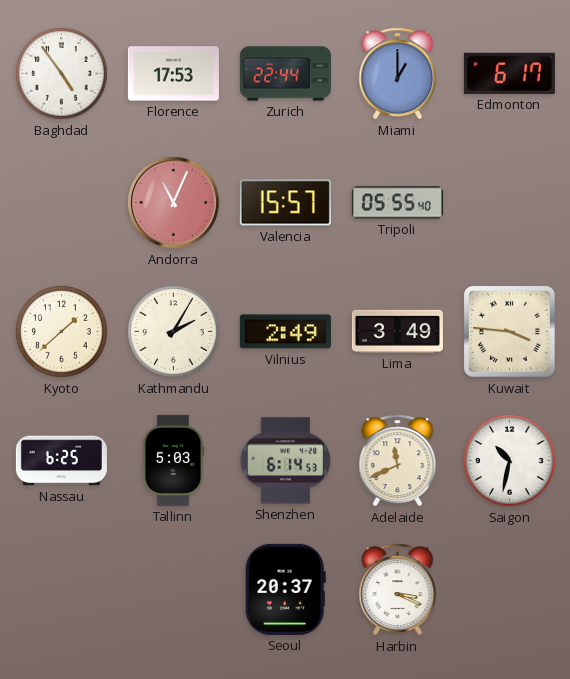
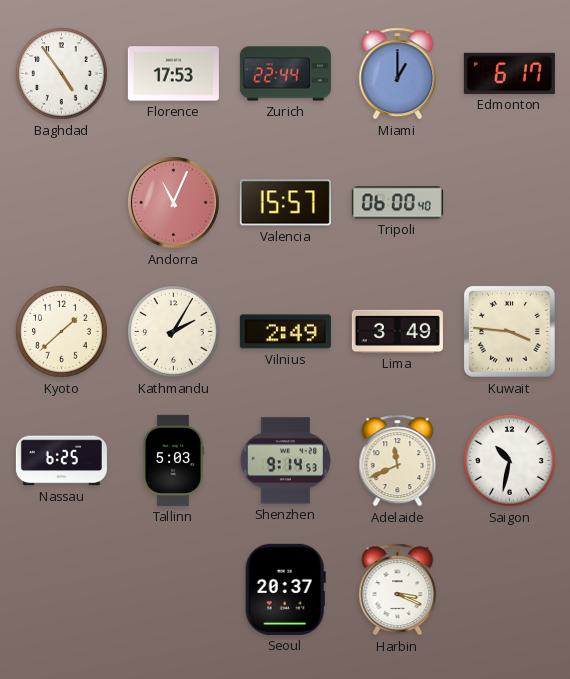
Tripoli: 05:55 -> 06:00 (397, 203)
Shenzhen: 6:14 -> 9:14 (286, 461)
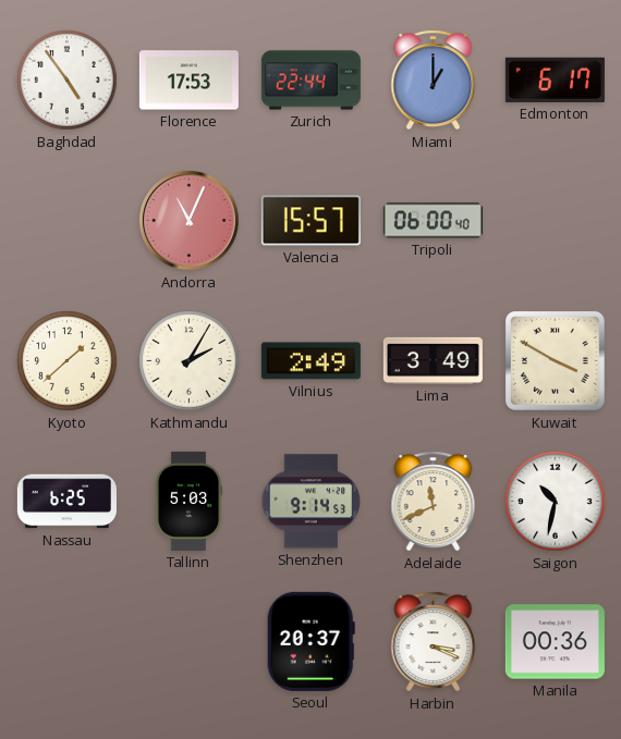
Kuwait: 3:46 -> 3:50 (555, 360)
Manila: none -> 00:36 (555, 642)
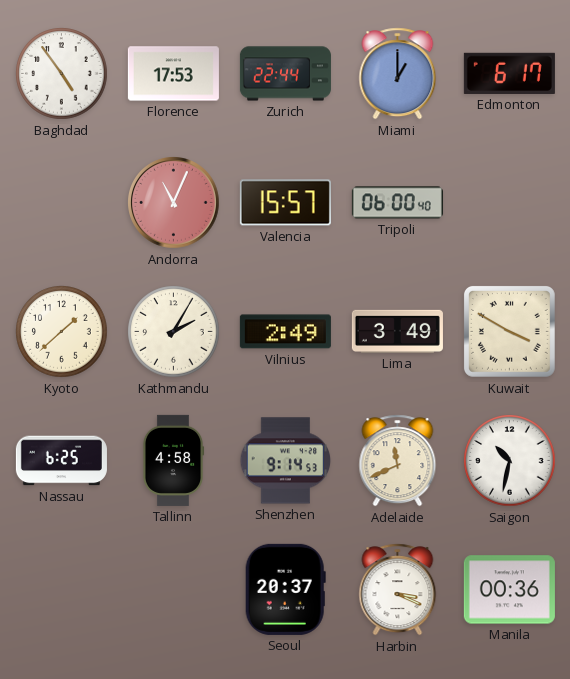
Tallinn: 5:03 -> 4:58 (173, 460)
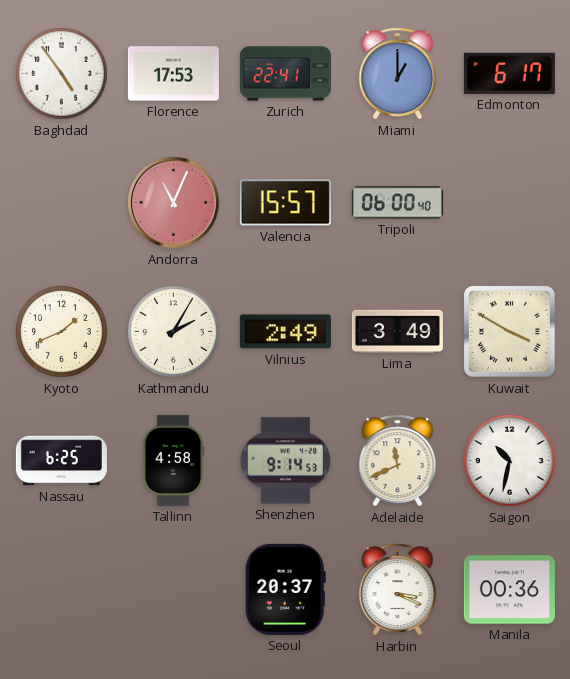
Zurich: 22:44 -> 22:41 (285, 74)
Kyoto: 1:38 -> 1:41 (62, 332)
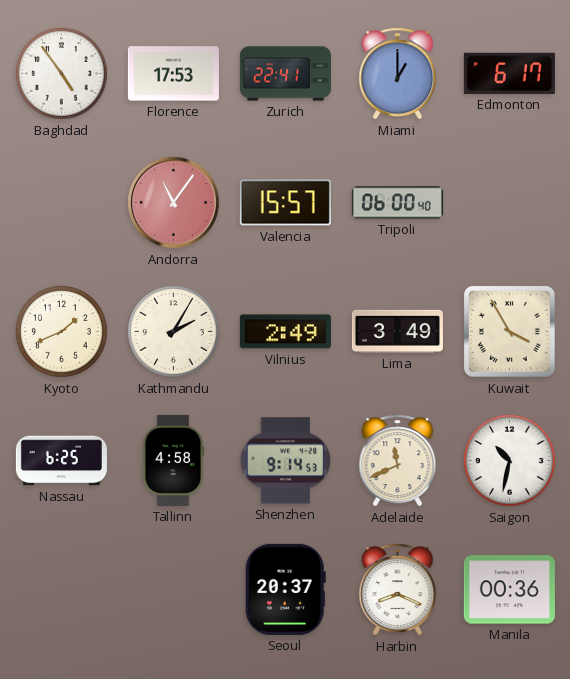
Andorra: 11:04 -> 11:06 (174, 203)
Kuwait: 3:50 -> 3:55 (509, 331)
Harbin: 3:19 -> 8:19 (398, 590)
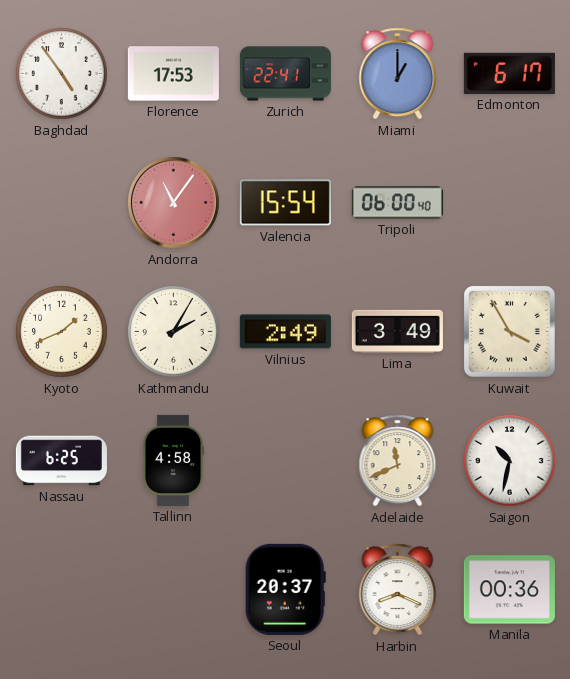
Valencia: 15:57 -> 15:54 (285, 203)
Shenzhen: 9:14 -> none (286, 461)
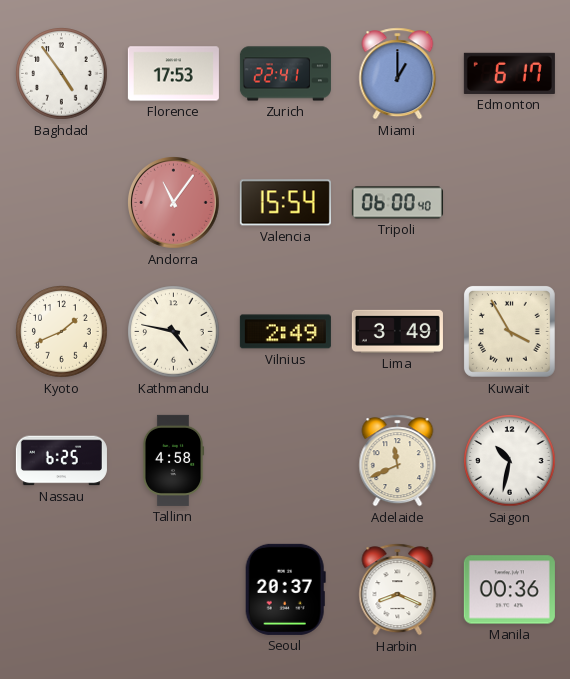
Kathmandu: 2:05 -> 4:47 (174, 332)
